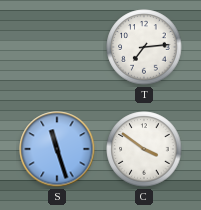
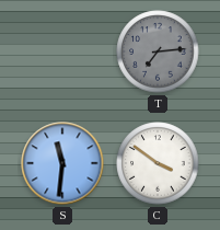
T dial: white -> grey (158, 51)
S: 11:27 -> 11:31 (62, 163)
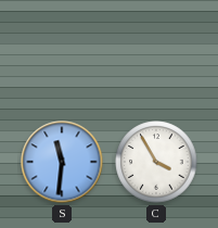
T: 7:14 -> none (158, 51)
C: 3:51 -> 3:55 (156, 162)
